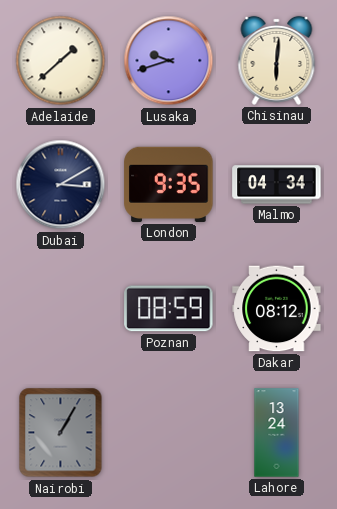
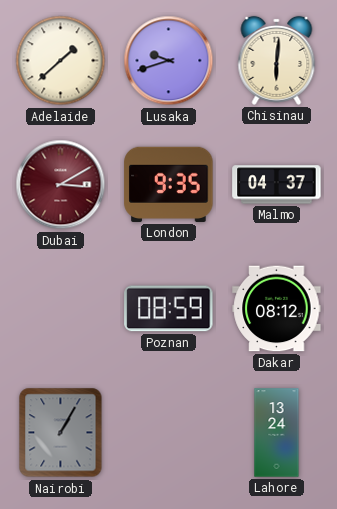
Dubai dial: navy -> burgundy (61, 185)
Malmo: 04:34 -> 04:37 (277, 185)
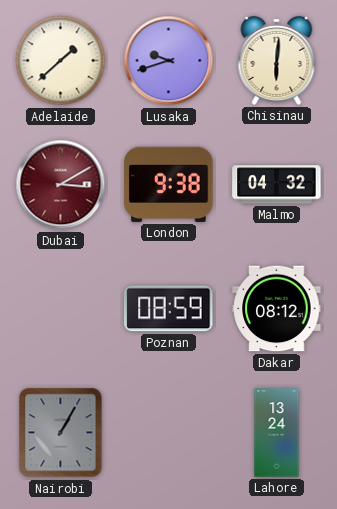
London: 9:35 -> 9:38 (169, 184)
Malmo: 04:37 -> 04:32 (277, 185)
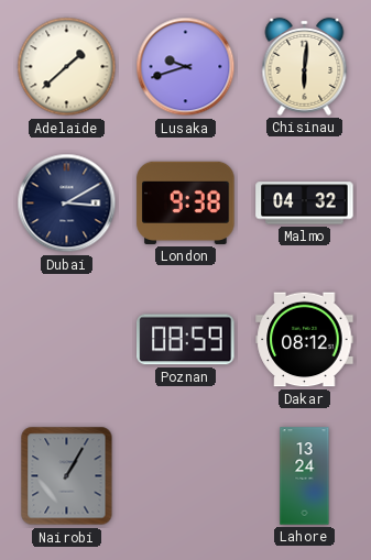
Dubai dial: burgundy -> navy (67, 204)
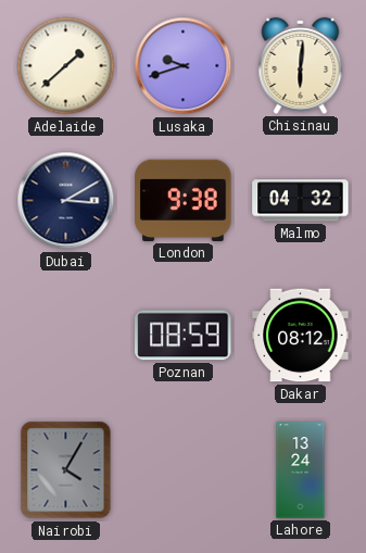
Nairobi: 1:05 -> 4:05 (66, 470)
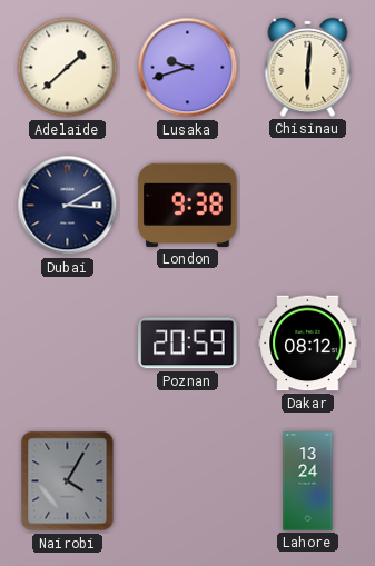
Malmo: 04:32 -> none (301, 201)
Poznan: 08:59 -> 20:59 (188, 344)
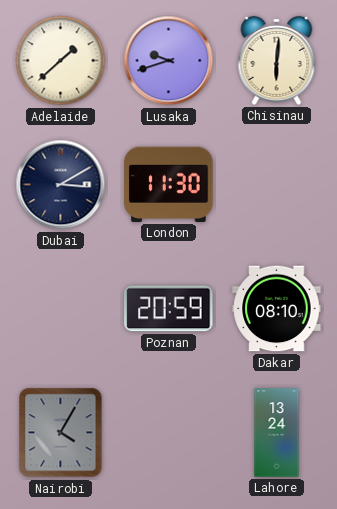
London: 9:38 -> 11:30 (169, 184)
Dakar: 08:12 -> 08:10 (277, 309)
